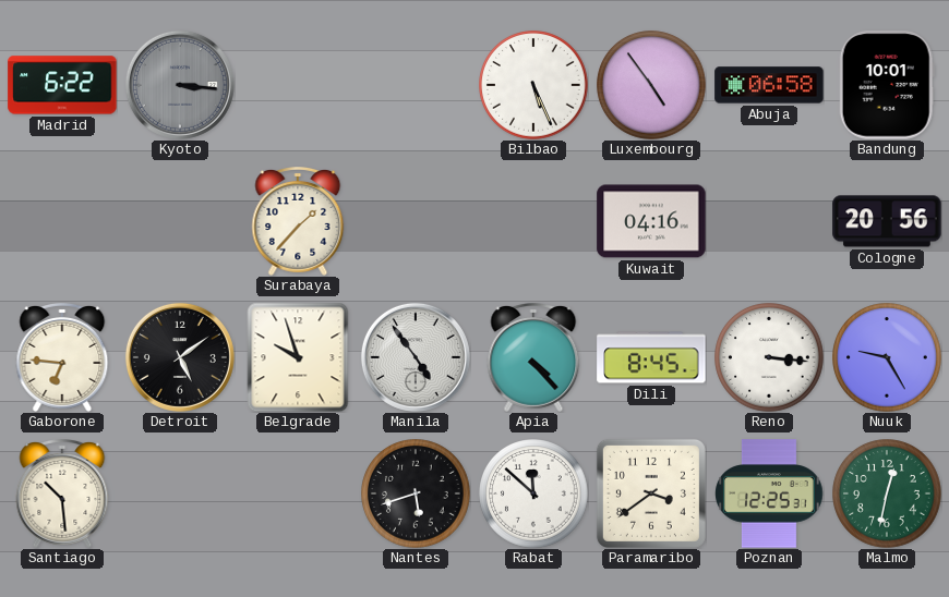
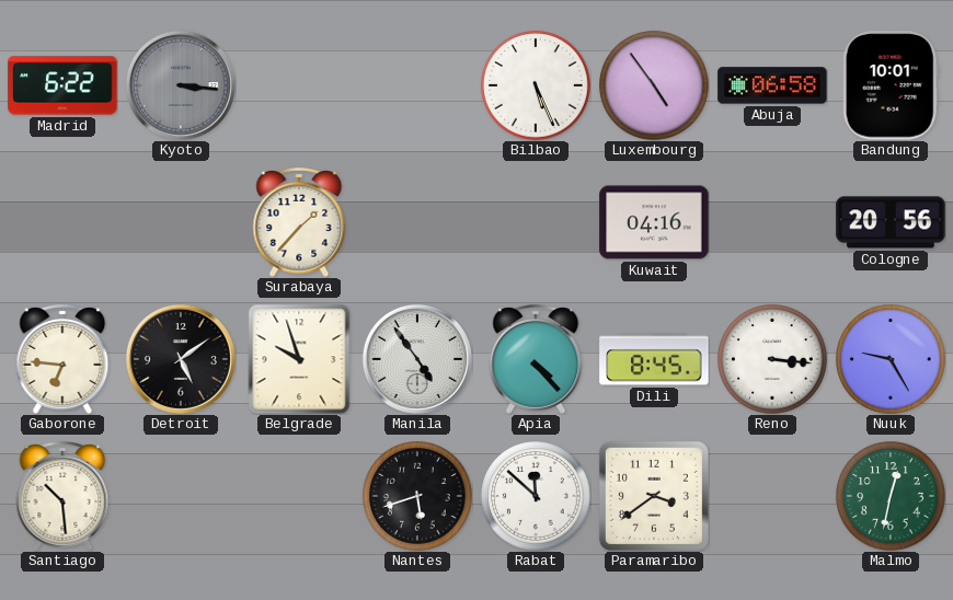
Poznan: 12:25 -> none (770, 494)
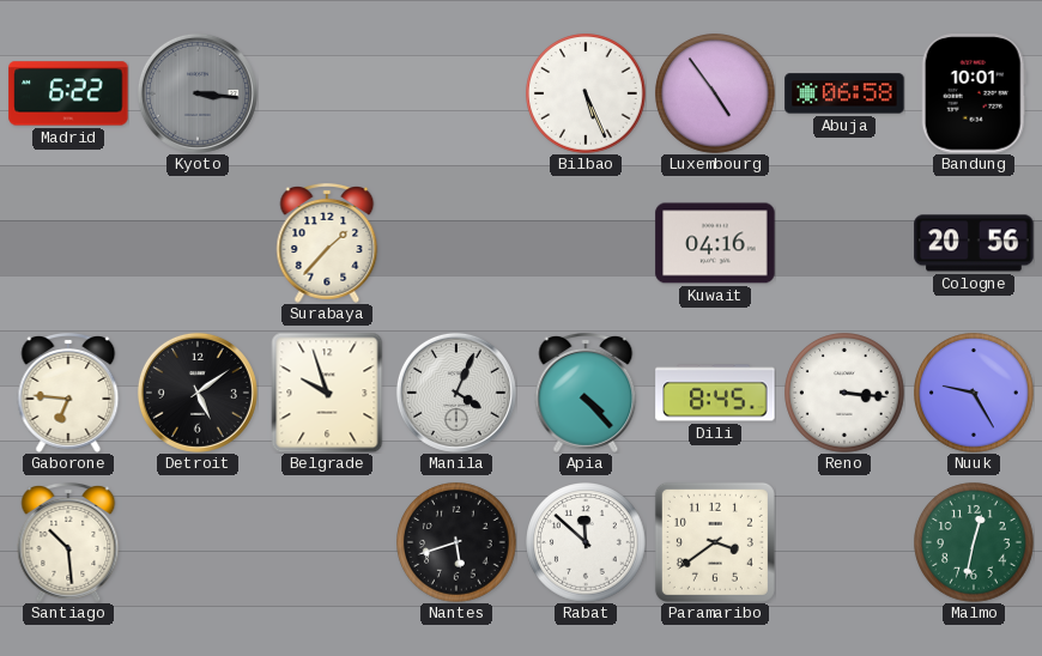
Manila: 4:54 -> 4:04 (456, 393)
